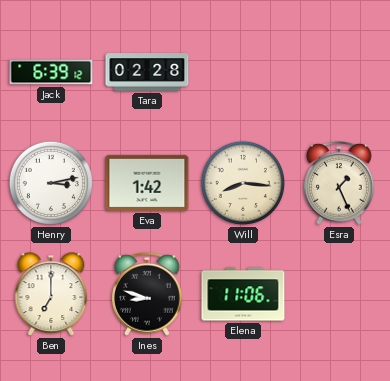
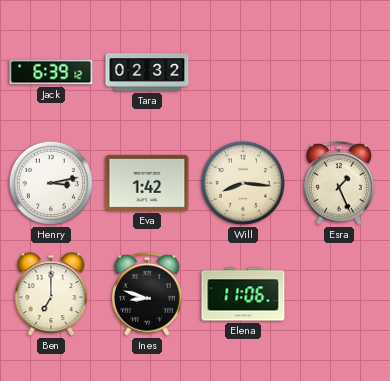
Tara: 02:28 -> 02:32 (147, 72)
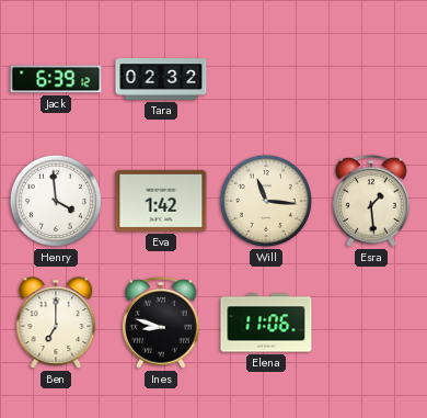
Henry: 3:13 -> 3:59 (56, 201)
Will: 8:16 -> 11:16 (266, 201)
Esra: 1:26 -> 1:29 (372, 201)
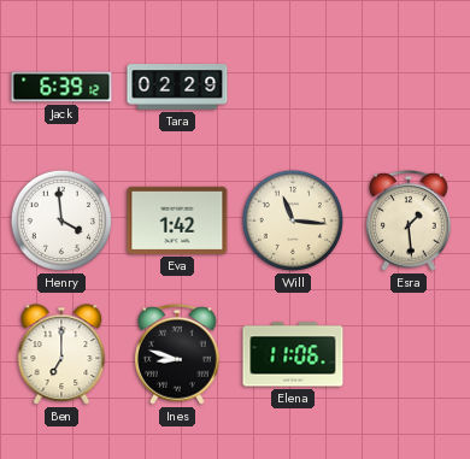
Tara: 02:32 -> 02:29 (177, 87)
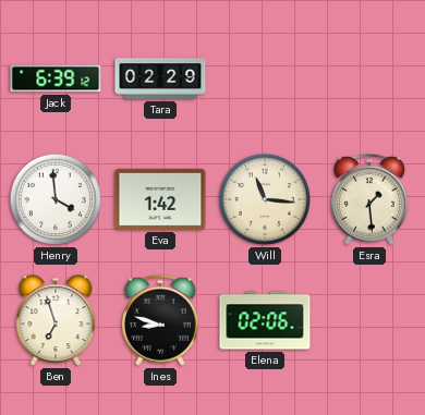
Ben: 7:00 -> 6:57 (56, 320)
Elena: 11:06 -> 02:06 (265, 320)
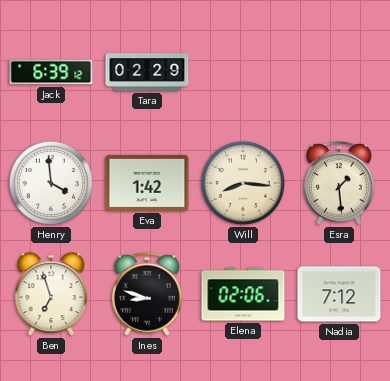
Will: 11:16 -> 8:16 (243, 183)
Nadia: none -> 7:12 (339, 294)
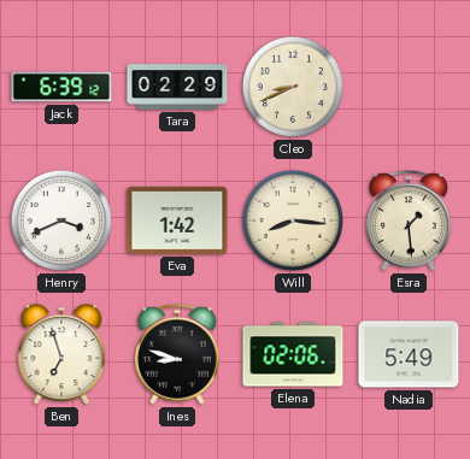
Cleo: none -> 8:41 (293, 87)
Henry: 3:59 -> 3:41 (61, 220)
Nadia: 7:12 -> 5:49 (409, 354)
